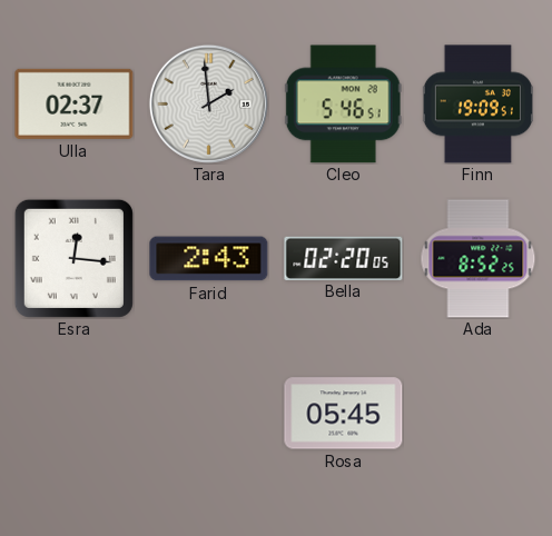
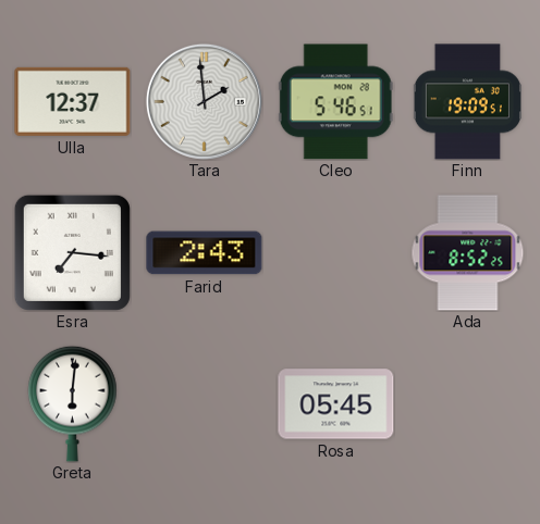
Ulla: 02:37 -> 12:37 (73, 101)
Esra: 12:16 -> 7:16 (72, 252)
Bella: 02:20 -> none (344, 258)
Greta: none -> 6:01 (73, 403)
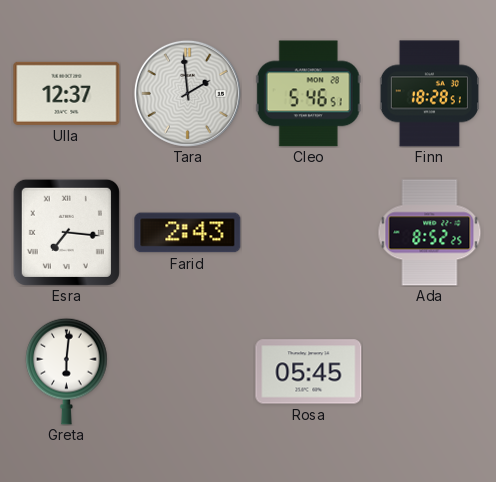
Finn: 19:09 -> 18:28 (429, 94)
